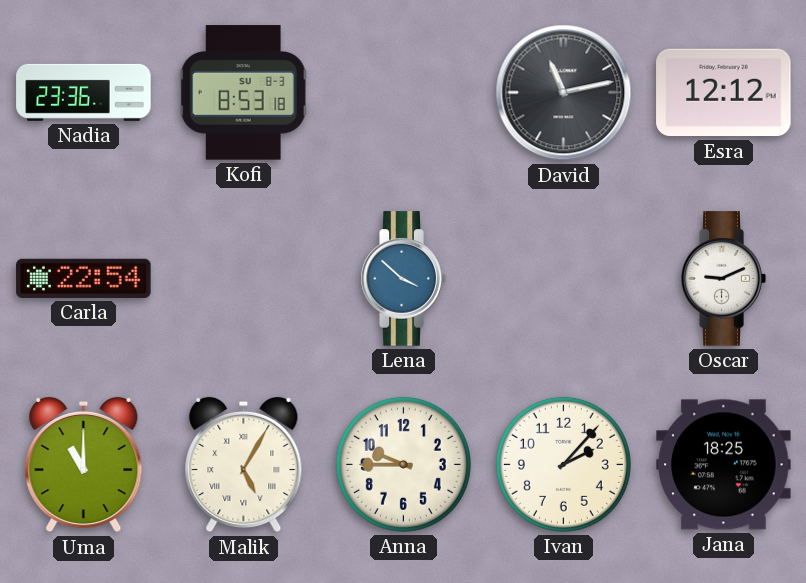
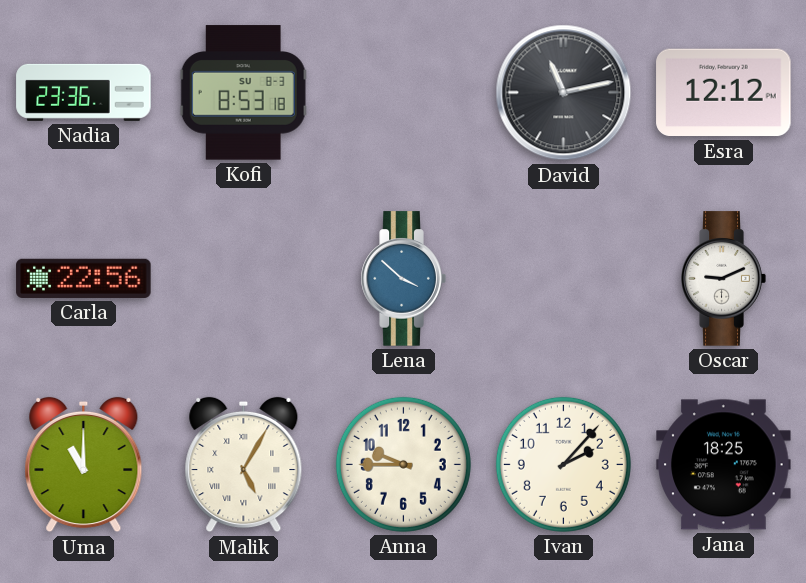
Carla: 22:54 -> 22:56 (84, 278)
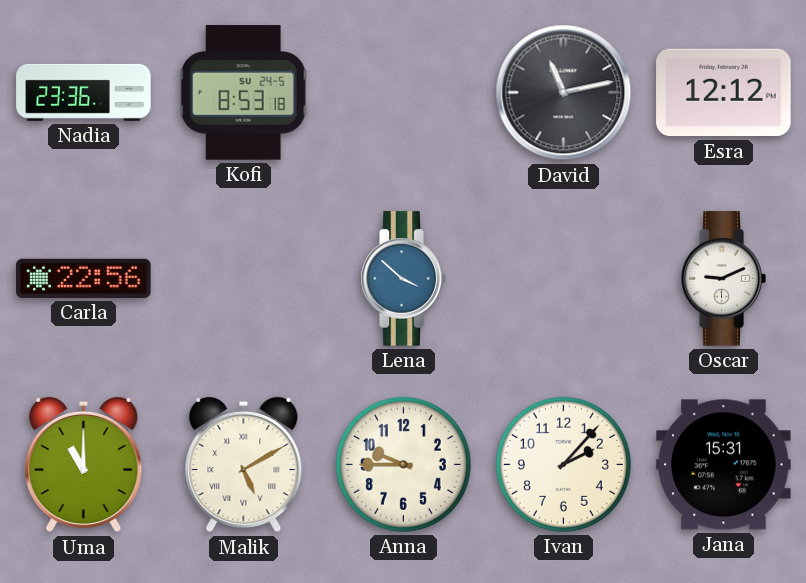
Kofi date: SU 8-3 -> SU 24-5 (243, 93)
Malik: 5:05 -> 5:10 (244, 465)
Jana: 18:25 -> 15:31 (724, 465)
